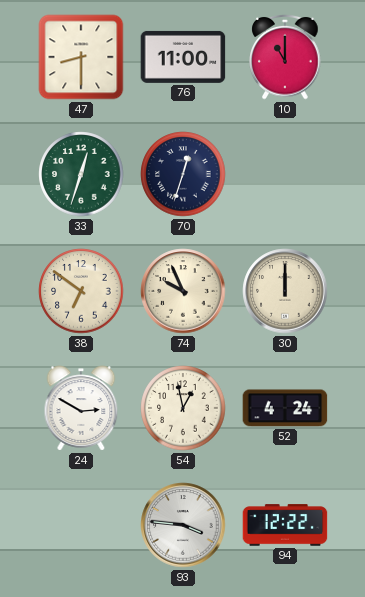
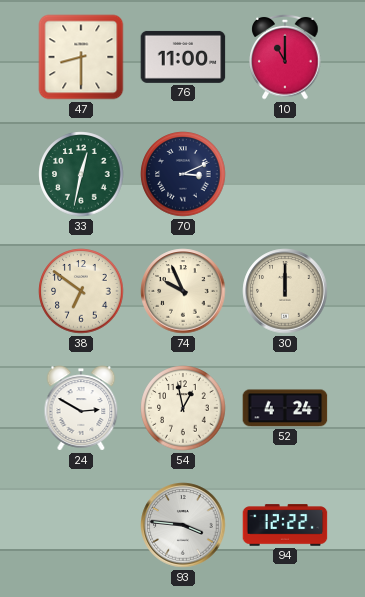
33: 12:33 -> 12:32 (81, 174)
70: 12:33 -> 3:11 (183, 174)
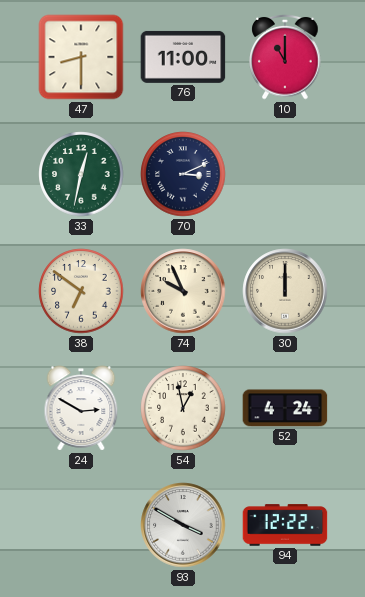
93: 3:46 -> 3:50 (183, 525)
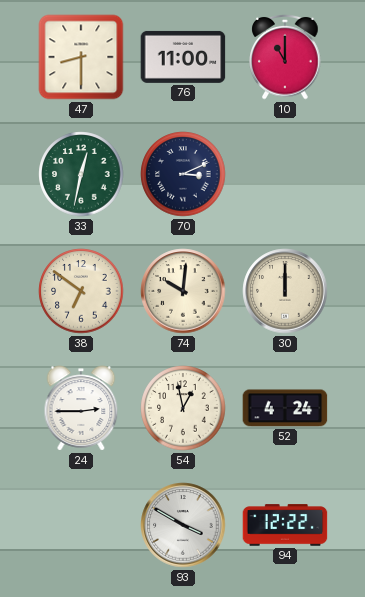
74: 9:56 -> 10:01 (183, 291)
24: 2:50 -> 2:45 (81, 408)
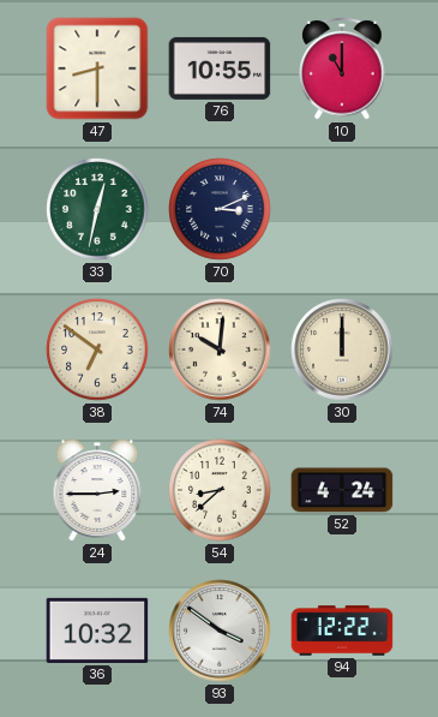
76: 11:00 -> 10:55 (220, 68)
54: 12:58 -> 8:38 (220, 490)
36: none -> 10:32 (97, 631)
93: 3:50 -> 3:51 (220, 631)
